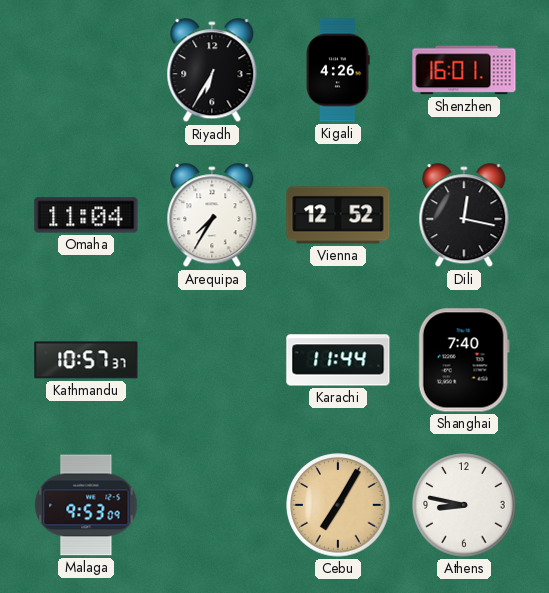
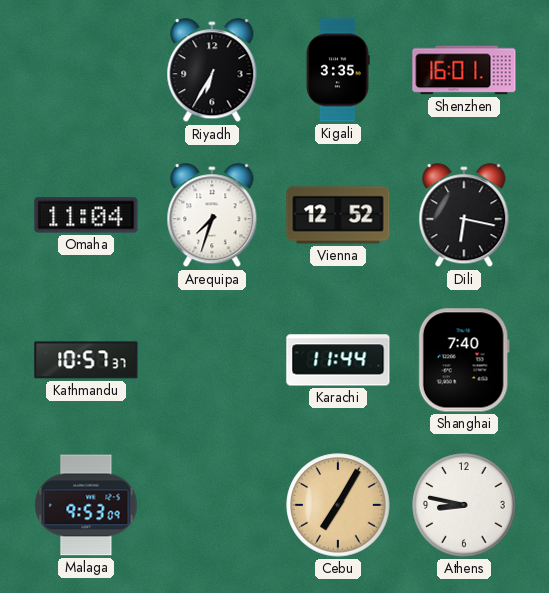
Kigali: 4:26 -> 3:35 (338, 70)
Arequipa: 7:35 -> 7:33 (212, 216)
Dili: 12:17 -> 6:17 (464, 216)
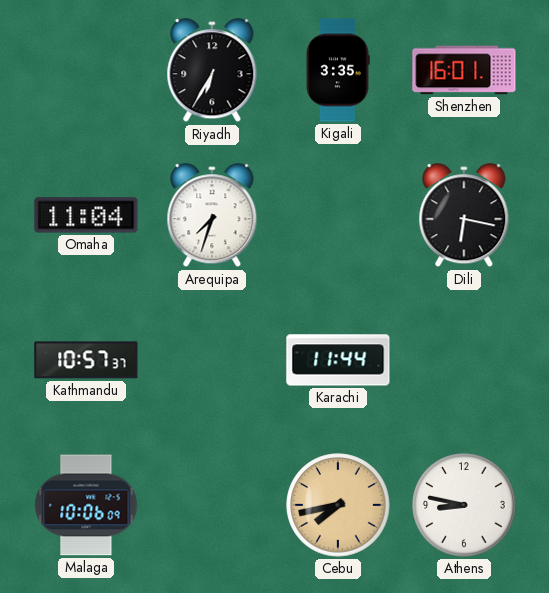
Vienna: 12:52 -> none (338, 215)
Shanghai: 7:40 -> none (464, 360)
Malaga: 9:53 -> 10:06 (86, 505)
Cebu: 7:05 -> 7:43 (338, 505)
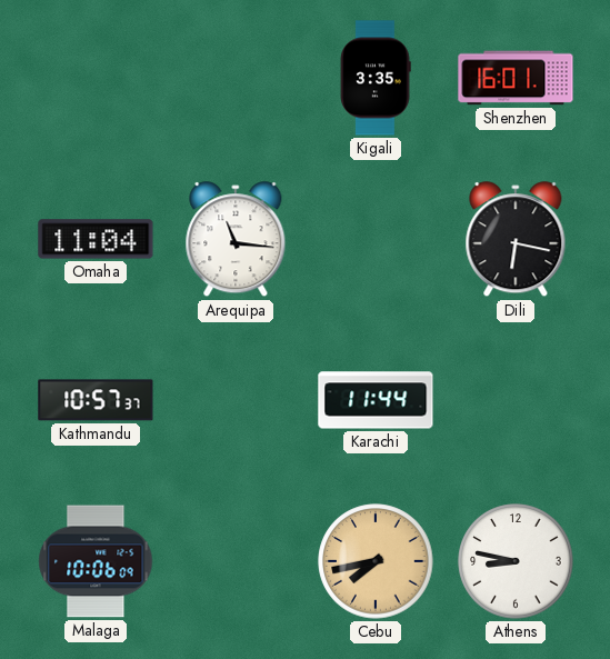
Riyadh: 6:35 -> none (212, 71)
Arequipa: 7:33 -> 11:16 (236, 240)
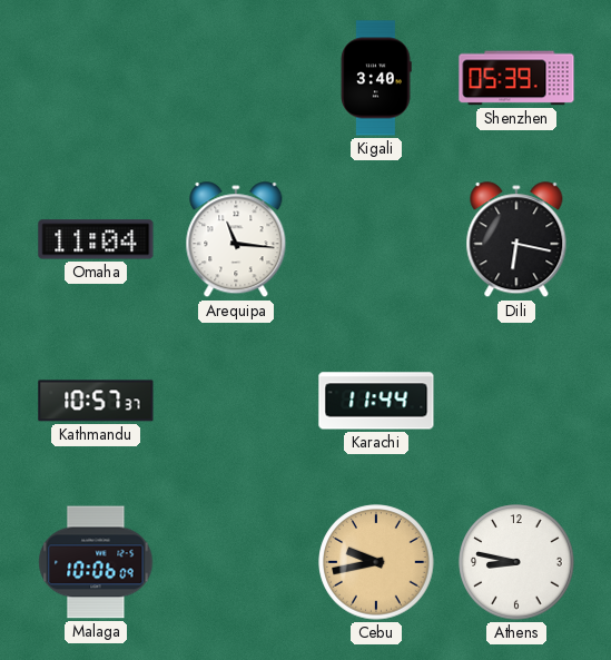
Kigali: 3:35 -> 3:40 (376, 78)
Shenzhen: 16:01 -> 05:39 (516, 78)
Cebu: 7:43 -> 9:43 (376, 562)
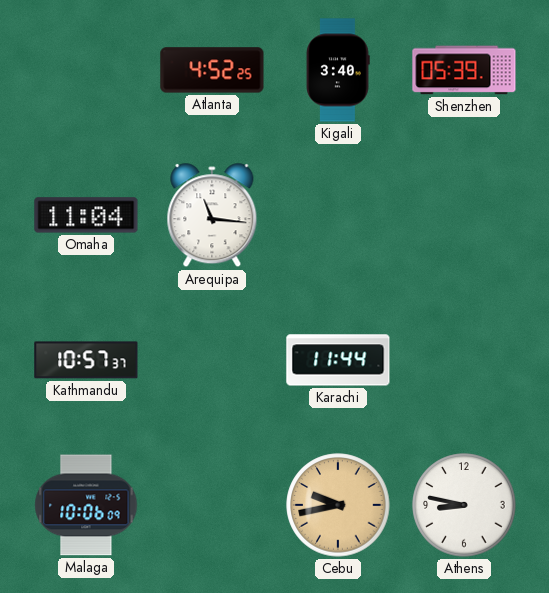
Atlanta: none -> 4:52 (212, 70)
Dili: 6:17 -> none (516, 240)
